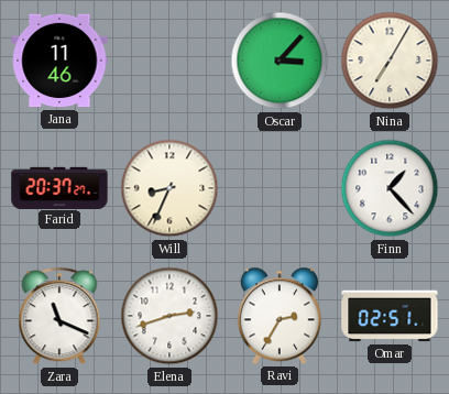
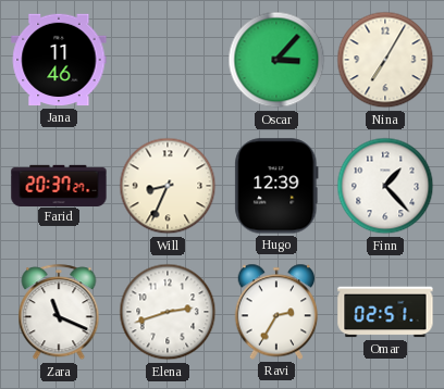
Hugo: none -> 12:39 (276, 186)
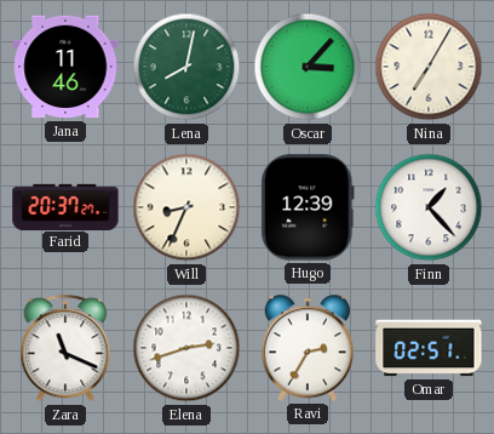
Lena: none -> 8:02 (186, 67)
